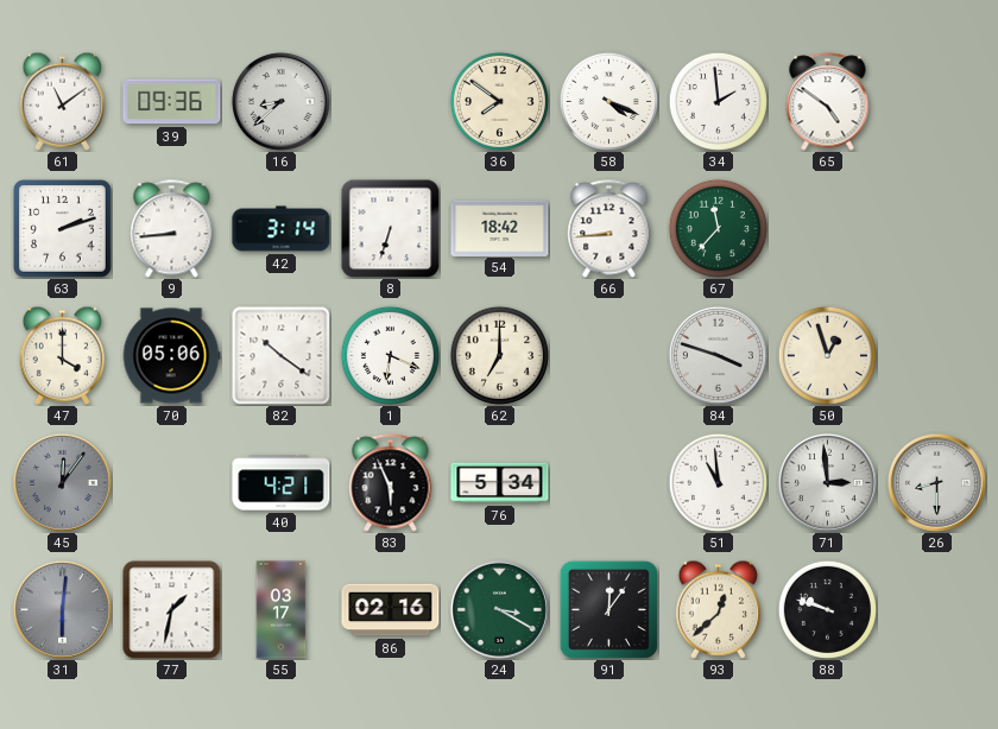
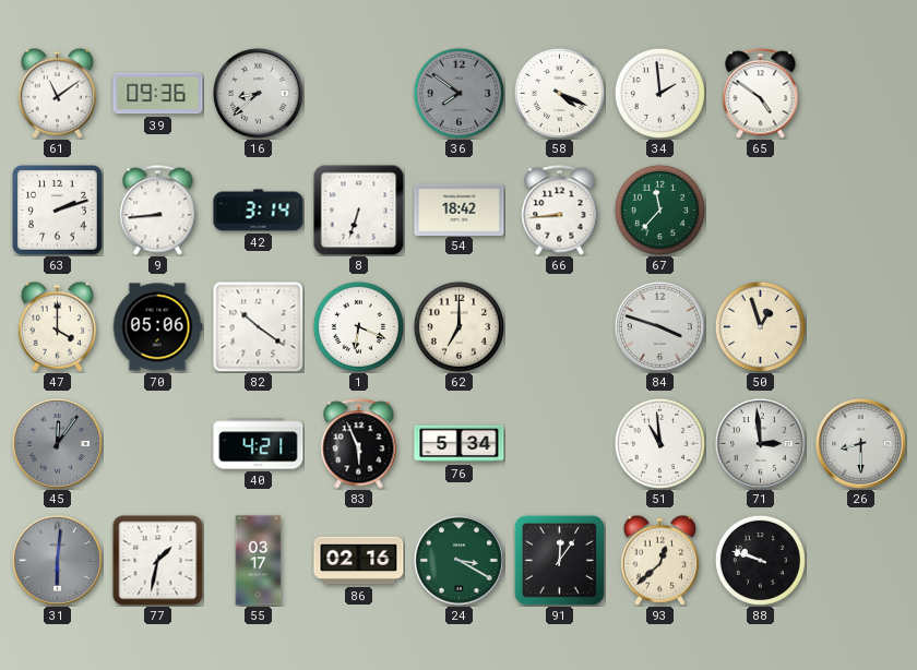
36 dial: cream -> grey (458, 93)
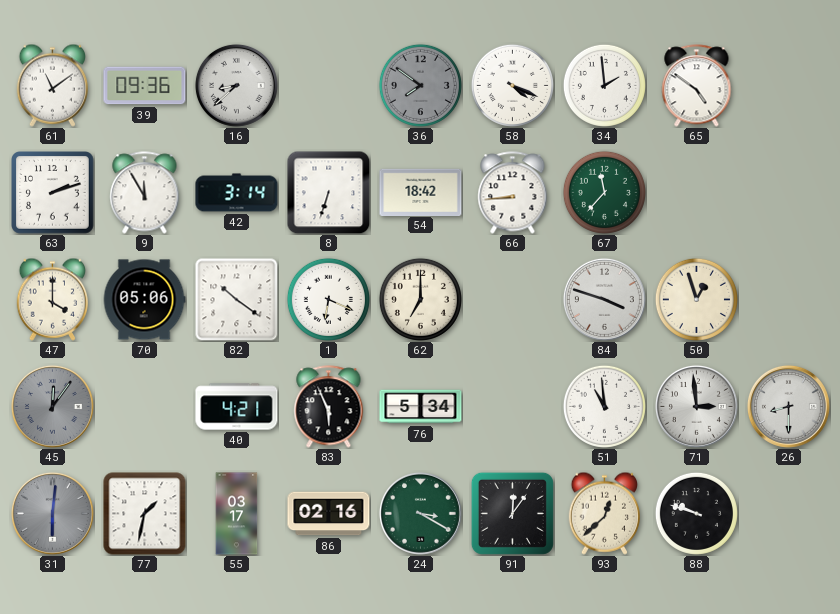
9: 8:44 -> 11:55 (145, 193)
